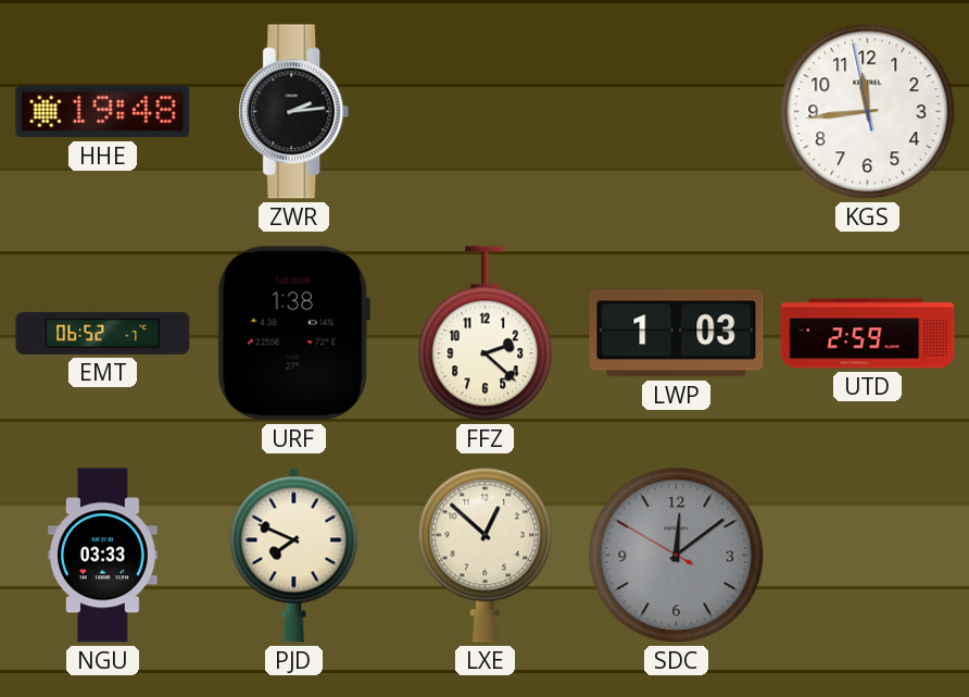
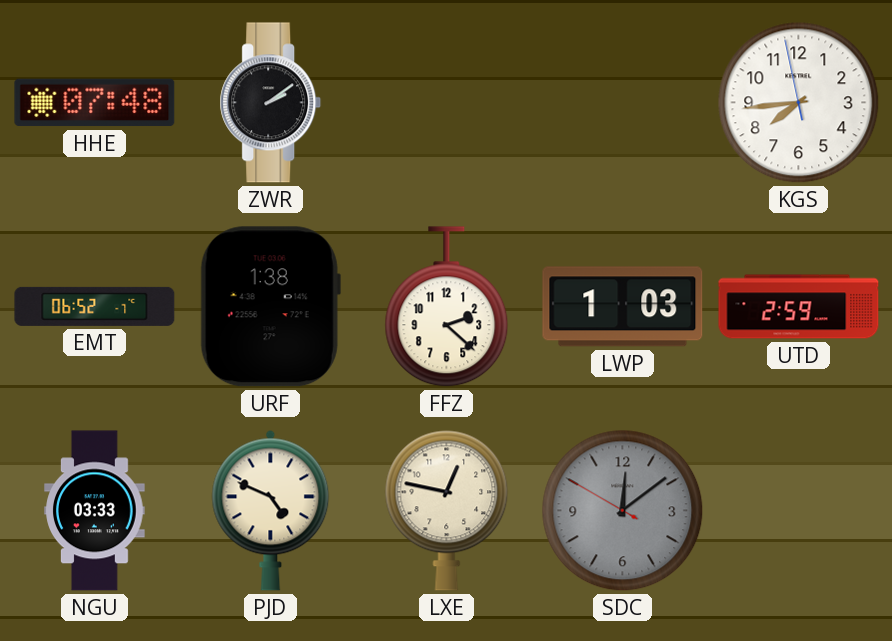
HHE: 19:48 -> 07:48 (95, 103)
ZWR: 2:14 -> 2:09 (271, 103)
KGS: 11:43 -> 7:43 (799, 103)
PJD: 7:49 -> 4:49 (271, 510)
LXE: 12:52 -> 12:47 (447, 510)
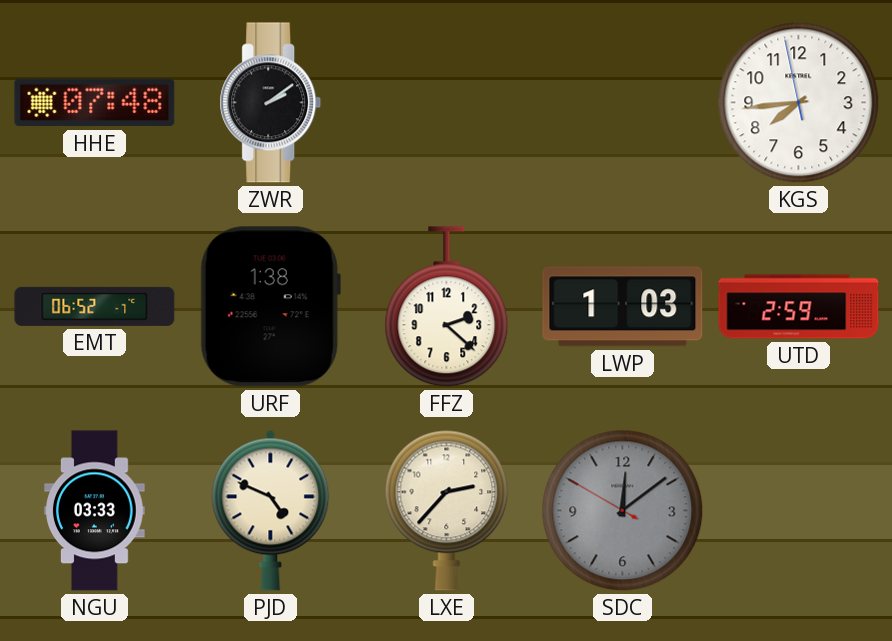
LXE: 12:47 -> 2:37 (447, 510)
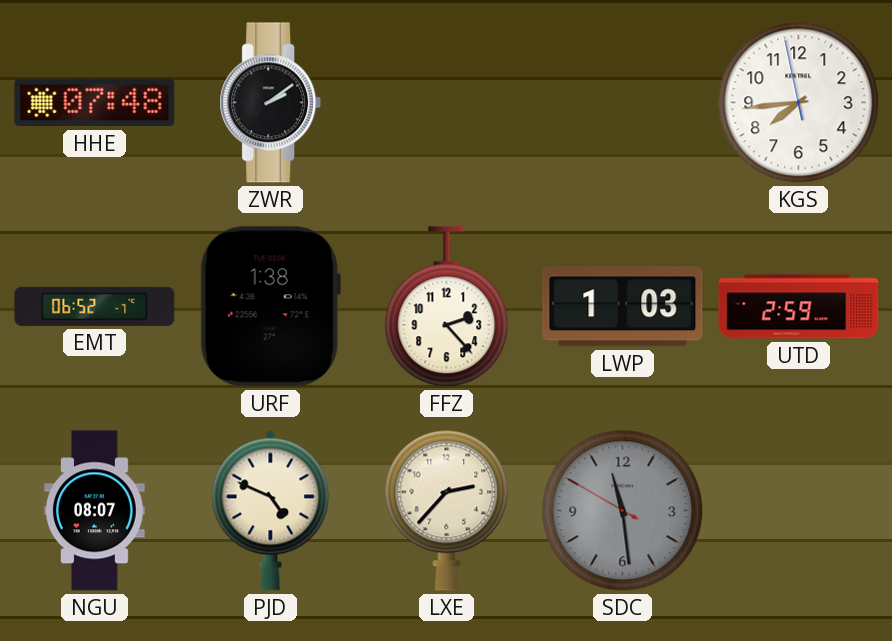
FFZ: 2:22 -> 2:23 (447, 307)
NGU: 03:33 -> 08:07 (95, 511)
SDC: 12:08 -> 11:28 (623, 511)
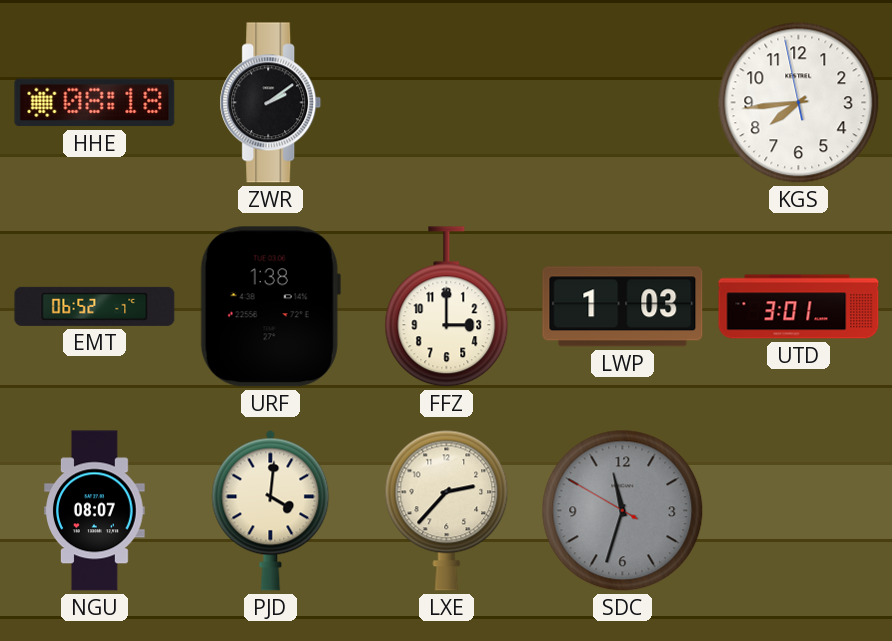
HHE: 07:48 -> 08:18 (95, 103)
FFZ: 2:23 -> 3:00 (447, 307)
UTD: 2:59 -> 3:01 (799, 307)
PJD: 4:49 -> 4:01 (271, 510)
SDC: 11:28 -> 11:32 (623, 511)
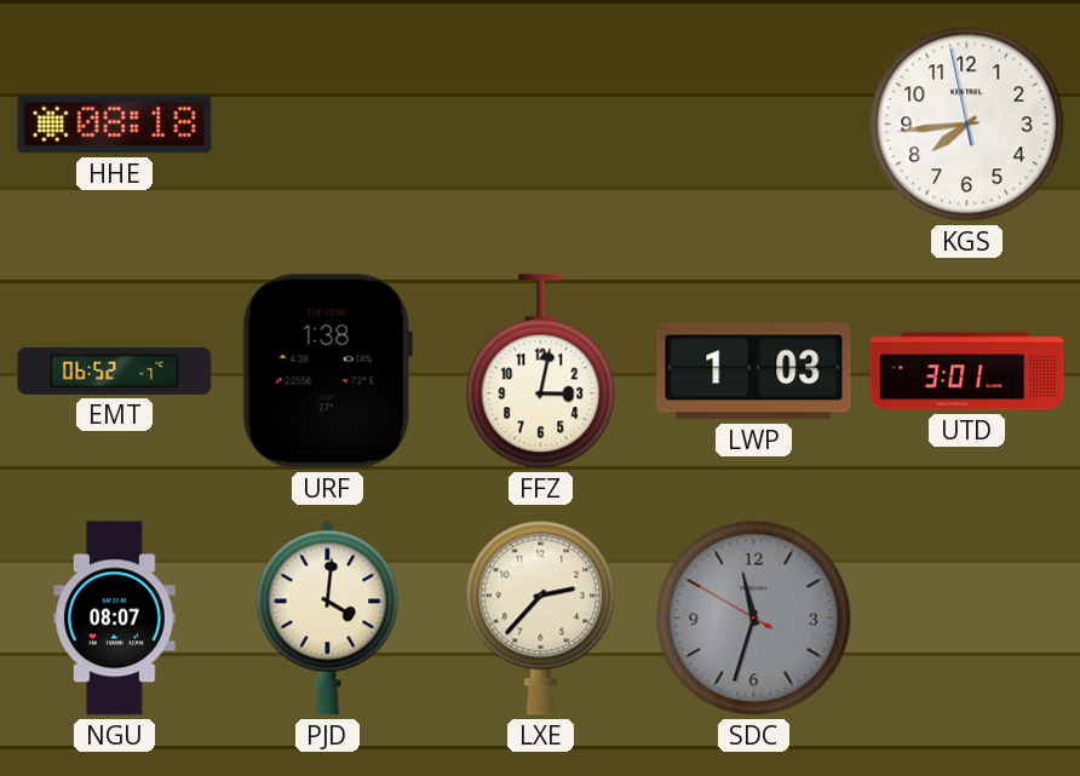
ZWR: 2:09 -> none (271, 103)
FFZ: 3:00 -> 3:02 (541, 372)
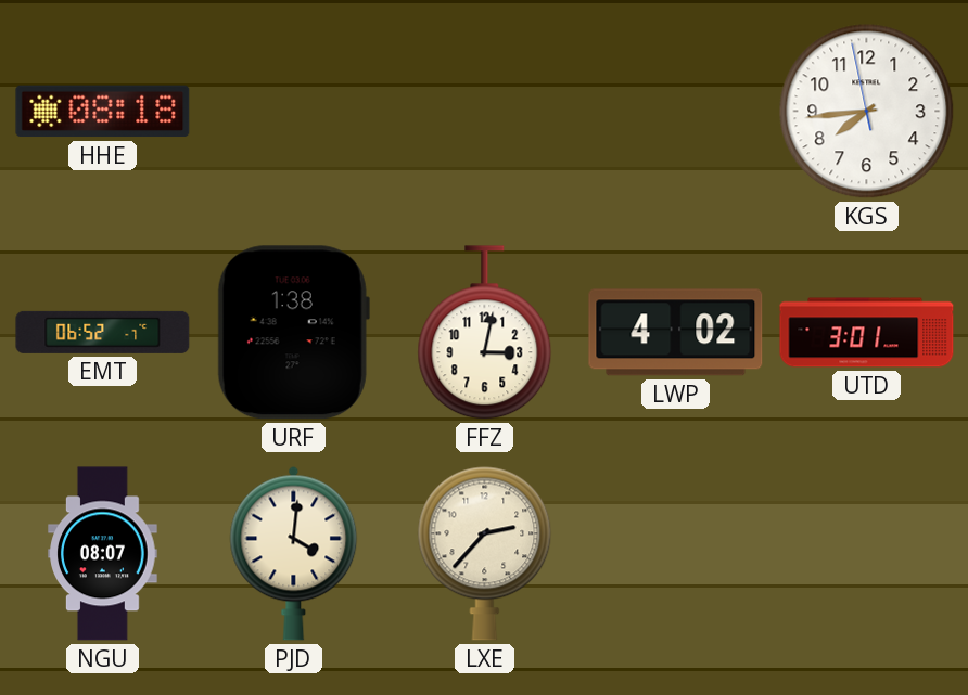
LWP: 1:03 -> 4:02 (676, 333)
SDC: 11:32 -> none (754, 619)
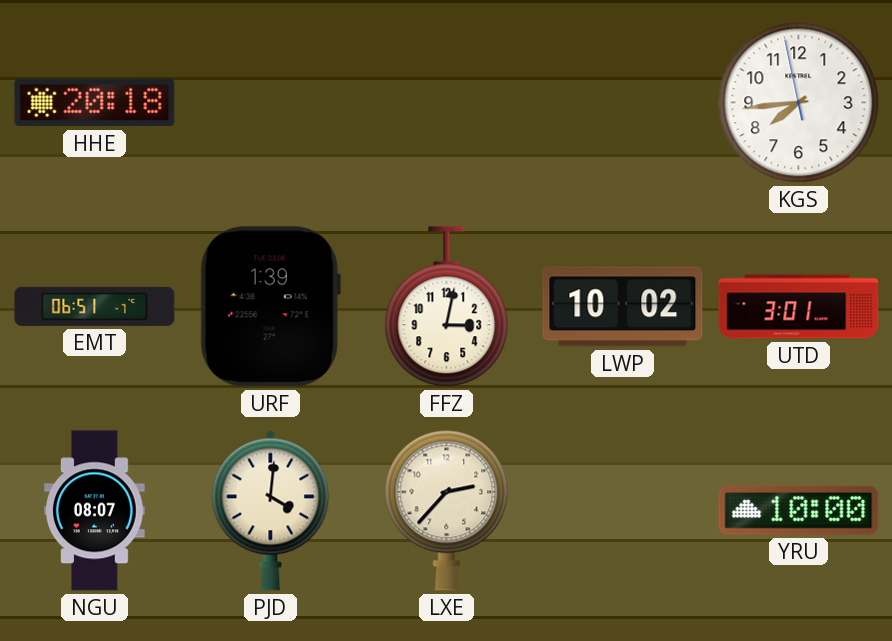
HHE: 08:18 -> 20:18 (95, 103)
EMT: 06:52 -> 06:51 (95, 306)
URF: 1:38 -> 1:39 (270, 307)
LWP: 4:02 -> 10:02 (623, 307)
YRU: none -> 10:00 (799, 510)
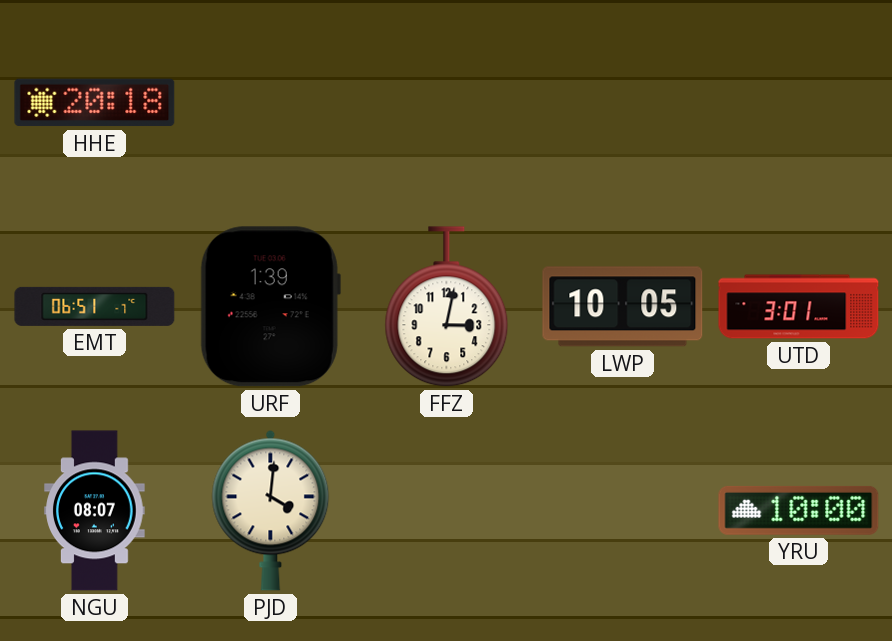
KGS: 7:43 -> none (799, 103)
LWP: 10:02 -> 10:05 (623, 307)
LXE: 2:37 -> none (447, 510)
